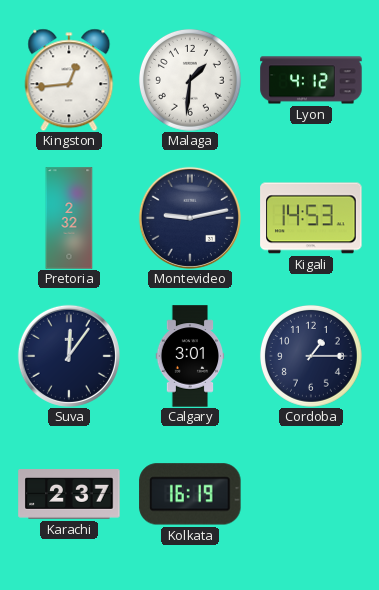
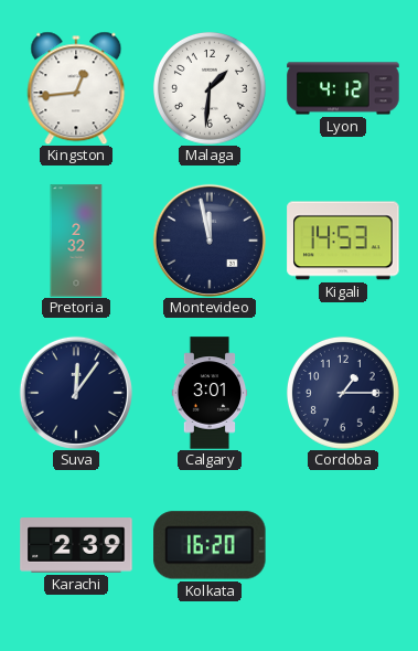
Montevideo: 9:13 -> 11:58 (210, 241)
Karachi: 2:37 -> 2:39 (76, 546)
Kolkata: 16:19 -> 16:20 (210, 545)
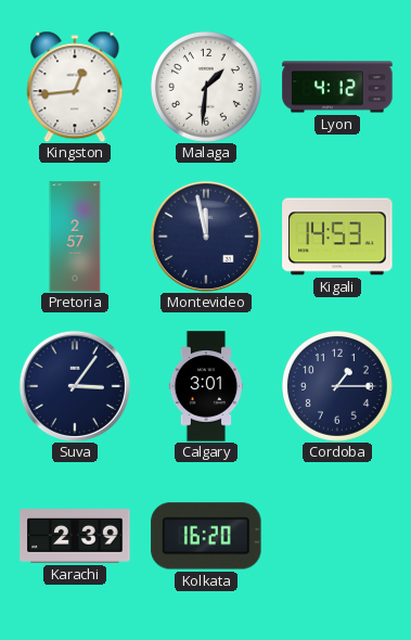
Pretoria: 2:32 -> 2:57 (75, 236)
Suva: 12:06 -> 3:06 (75, 386)
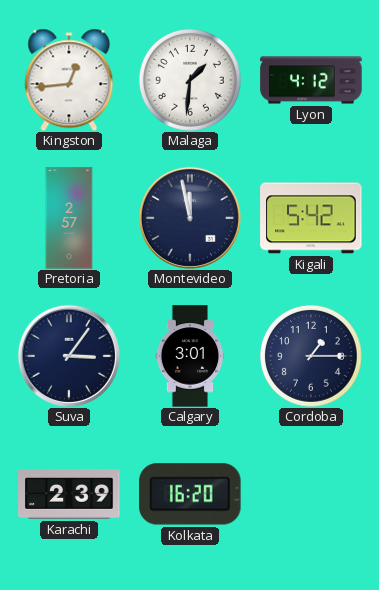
Kigali: 14:53 -> 5:42 (311, 218)
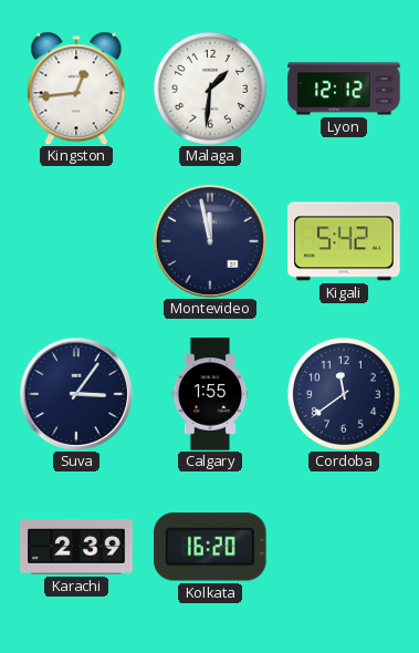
Lyon: 4:12 -> 12:12 (344, 89)
Pretoria: 2:57 -> none (69, 218)
Calgary: 3:01 -> 1:55 (210, 394)
Cordoba: 1:15 -> 11:39 (344, 394)
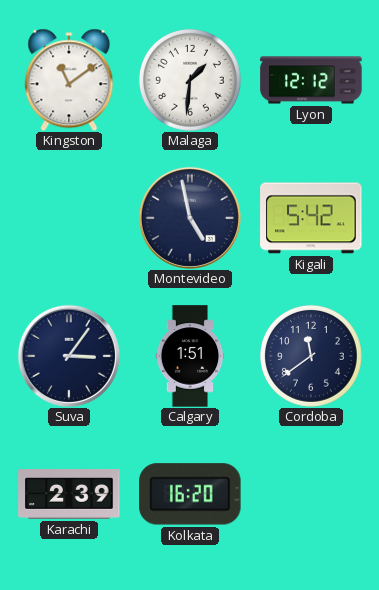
Kingston: 12:44 -> 11:09 (69, 80)
Montevideo: 11:58 -> 4:58 (190, 218)
Calgary: 1:55 -> 1:51 (190, 356)
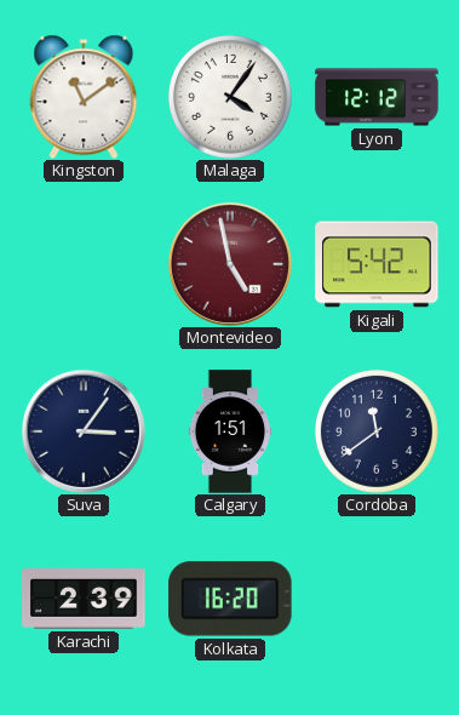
Malaga: 1:31 -> 4:06 (230, 97)
Montevideo dial: navy -> burgundy (230, 264)
